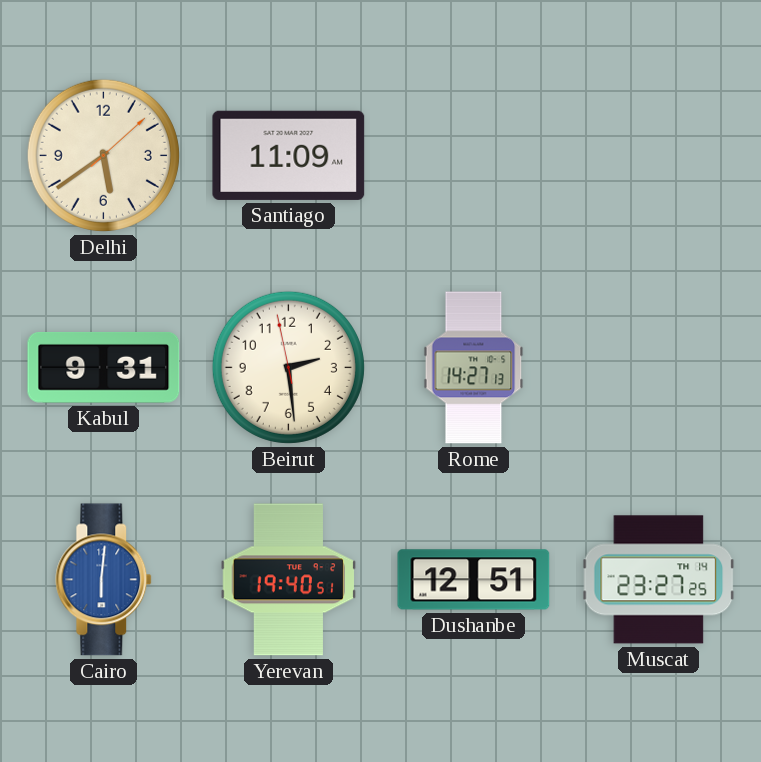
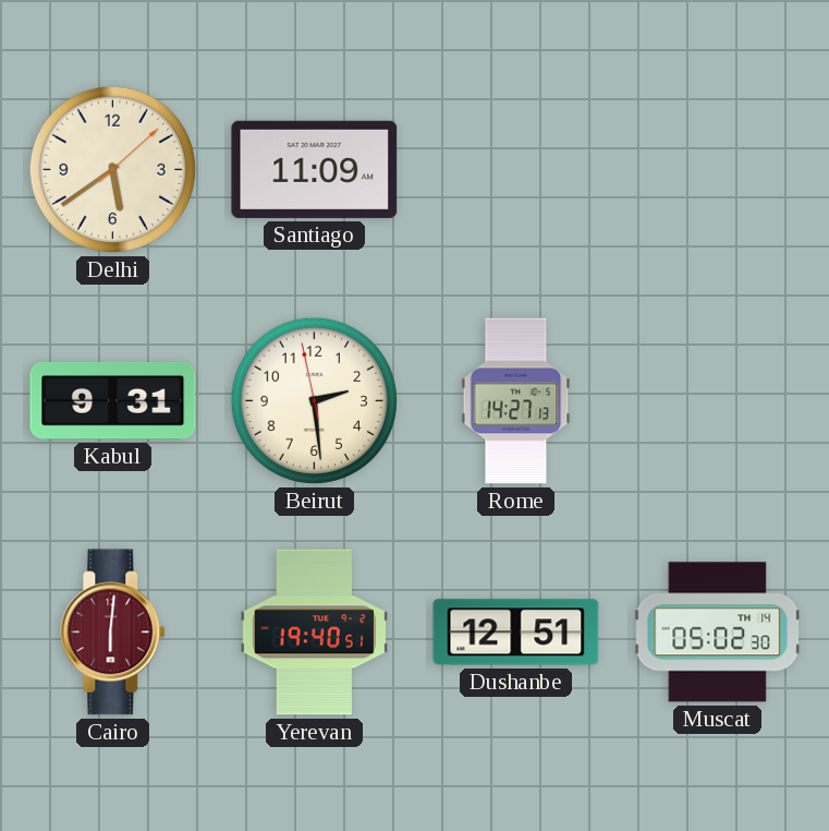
Cairo dial: blue -> burgundy (113, 633)
Muscat: 23:27 -> 05:02 (718, 633)
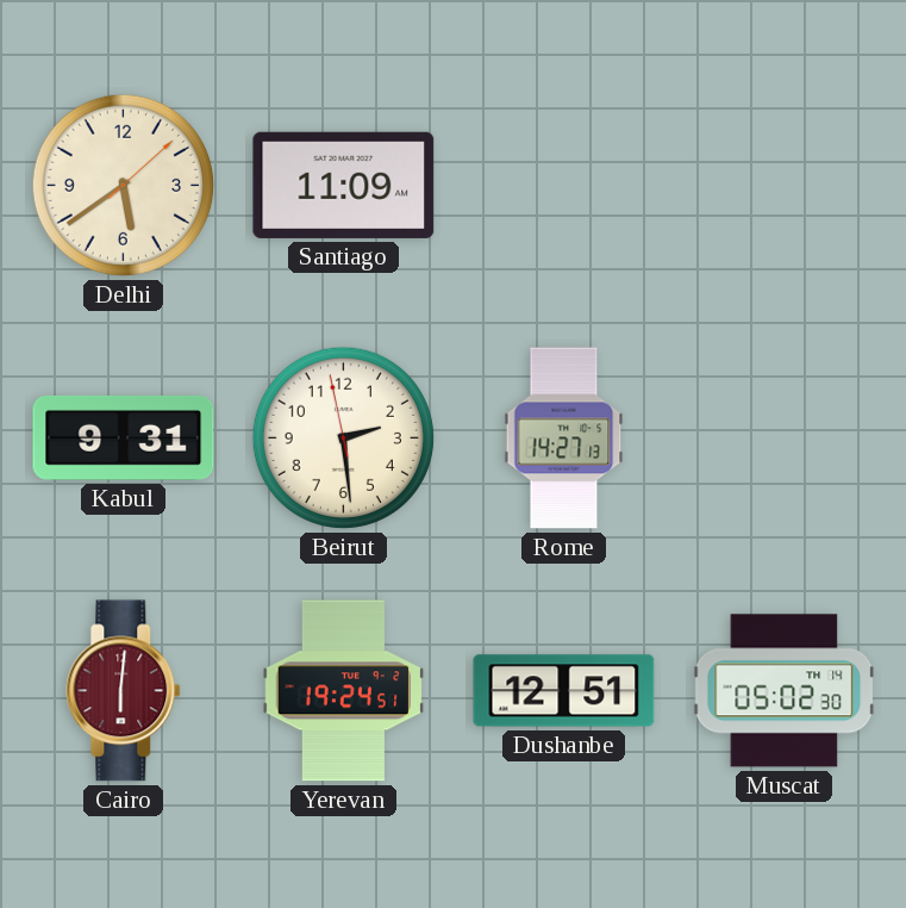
Yerevan: 19:40 -> 19:24 (344, 691)
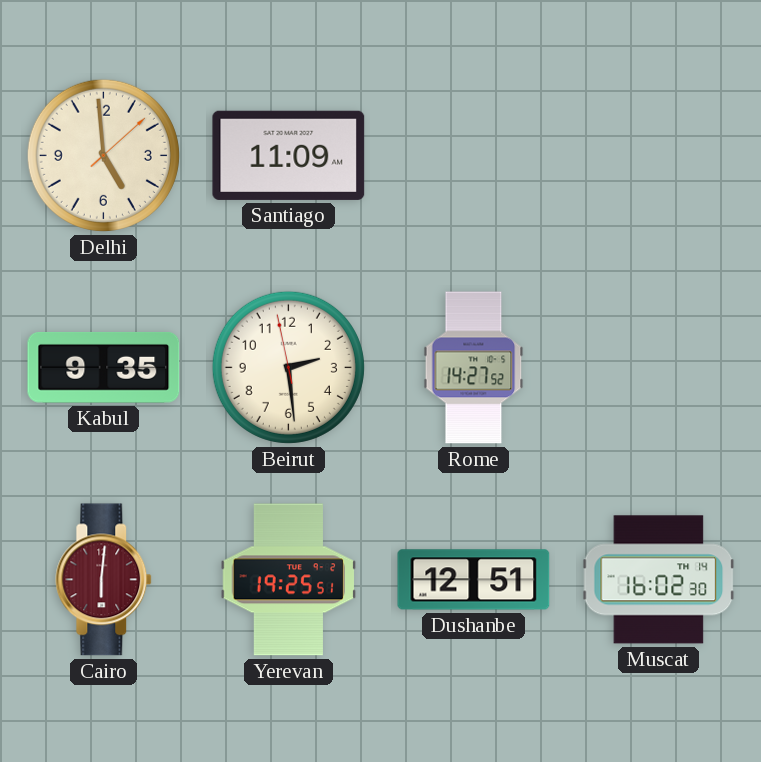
Delhi: 5:39 -> 4:59 (103, 155)
Kabul: 9:31 -> 9:35 (104, 367)
Rome: 14:27:13 -> 14:27:52 (474, 368)
Yerevan: 19:24 -> 19:25 (289, 580)
Muscat: 05:02 -> 16:02 (659, 580)
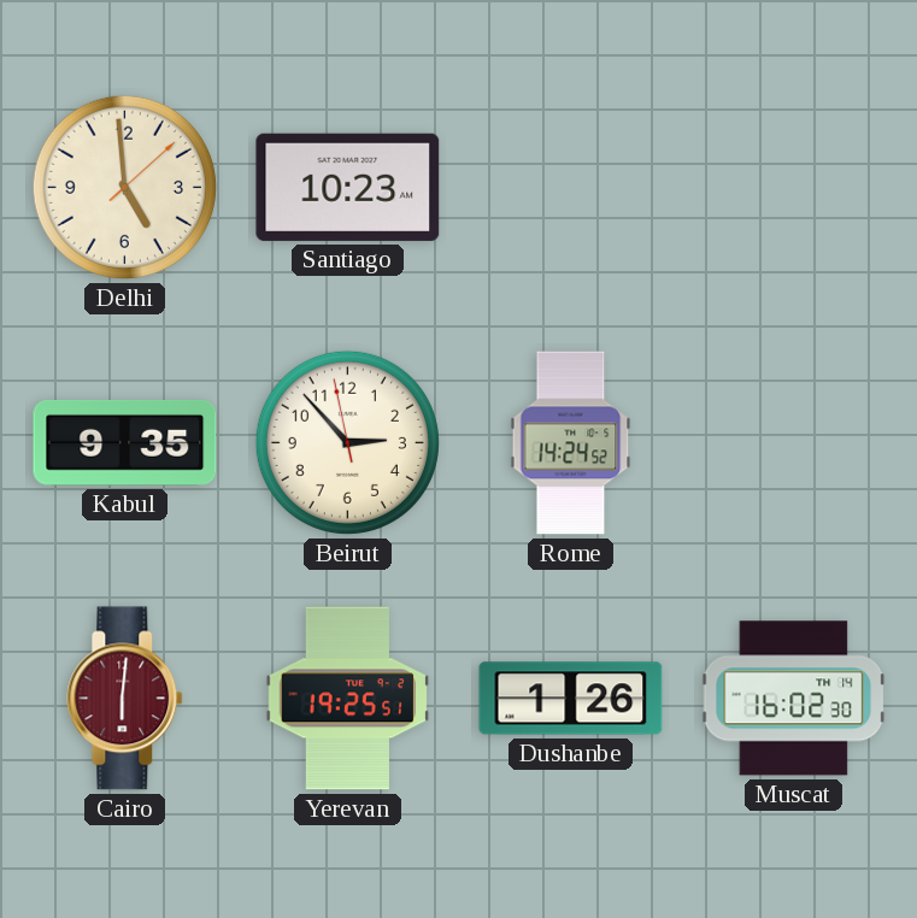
Santiago: 11:09 -> 10:23 (348, 187)
Beirut: 2:28 -> 2:52 (347, 442)
Rome: 14:27 -> 14:24 (571, 443)
Dushanbe: 12:51 -> 1:26 (571, 699)
